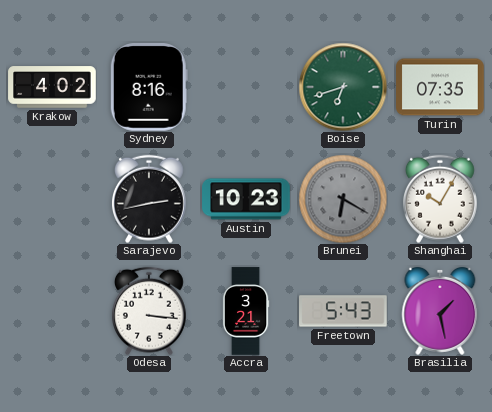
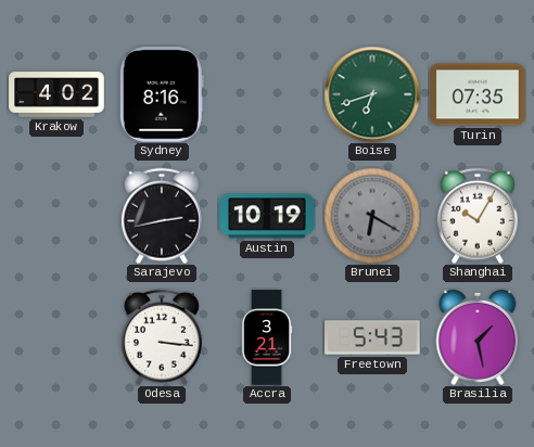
Austin: 10:23 -> 10:19 (267, 216)
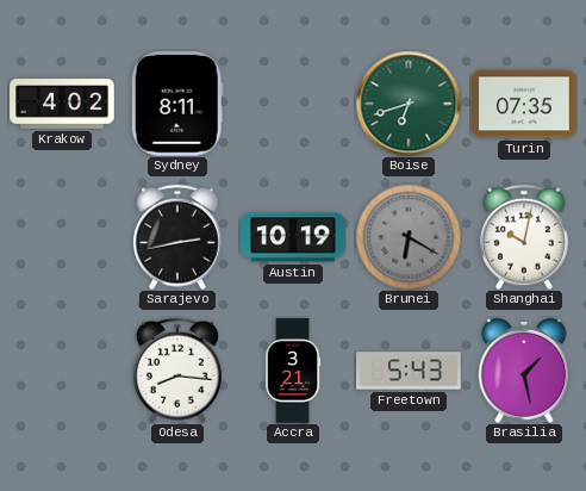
Sydney: 8:16 -> 8:11 (177, 105)
Shanghai: 10:05 -> 10:02 (524, 237)
Odesa: 3:16 -> 8:16 (177, 371)
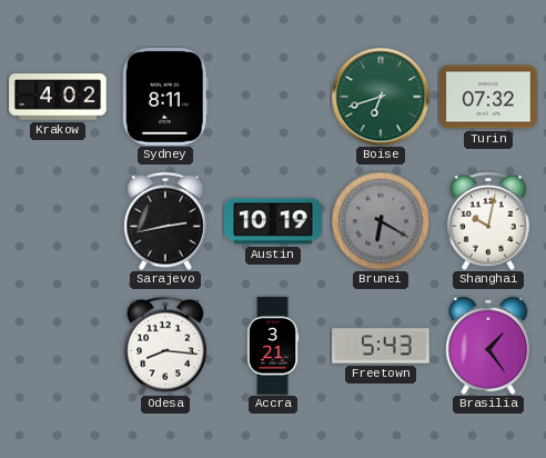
Turin: 07:35 -> 07:32 (488, 97)
Brasilia: 1:28 -> 1:24 (488, 346)
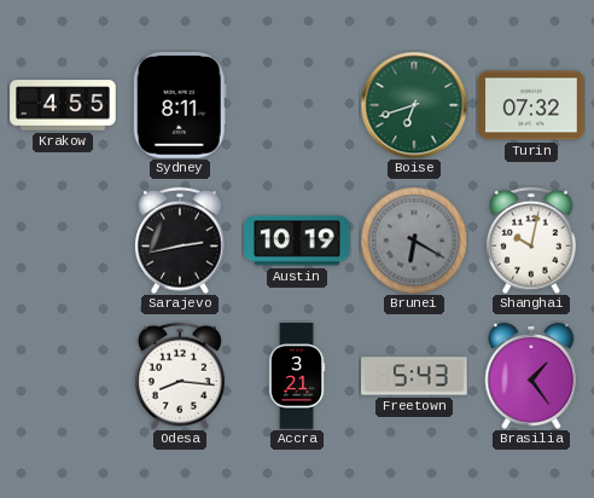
Krakow: 4:02 -> 4:55 (63, 105)
